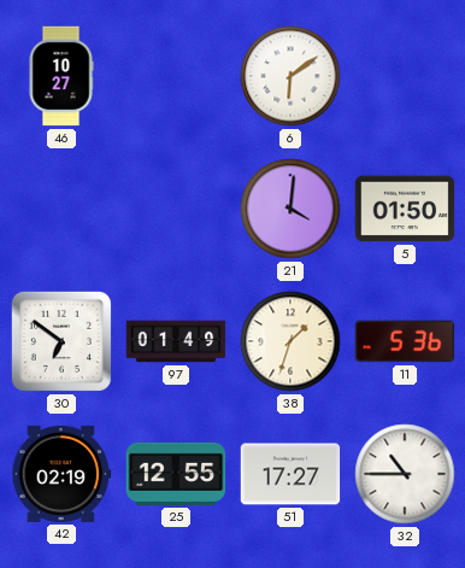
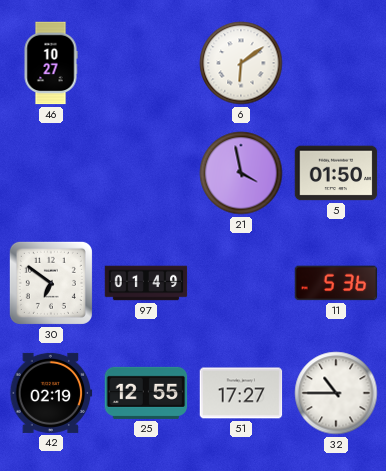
21: 4:01 -> 3:58 (241, 173)
38: 1:33 -> none (290, 341)
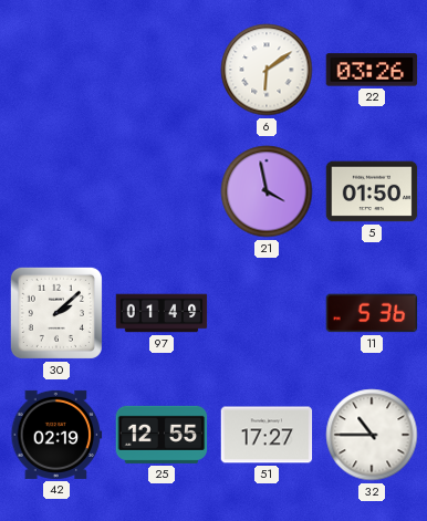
46: 10:27 -> none (51, 63)
22: none -> 03:26 (372, 70)
30: 6:51 -> 2:08 (56, 313)
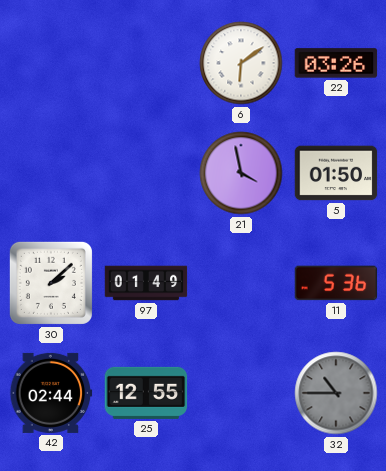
42: 02:19 -> 02:44 (51, 393)
51: 17:27 -> none (267, 435)
32 dial: white -> grey (336, 393)
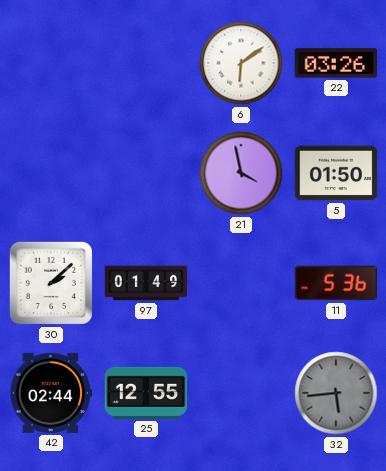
32: 10:45 -> 5:44 (336, 393)
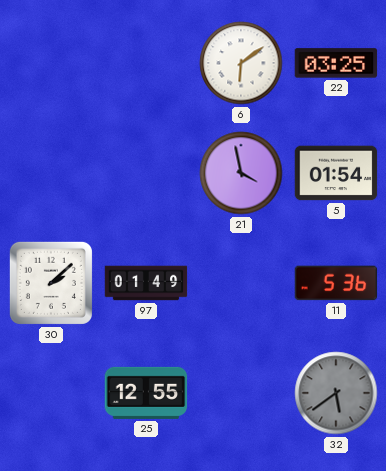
22: 03:26 -> 03:25 (336, 63)
5: 01:50 -> 01:54 (336, 173)
42: 02:44 -> none (51, 393)
32: 5:44 -> 5:39 (336, 393)
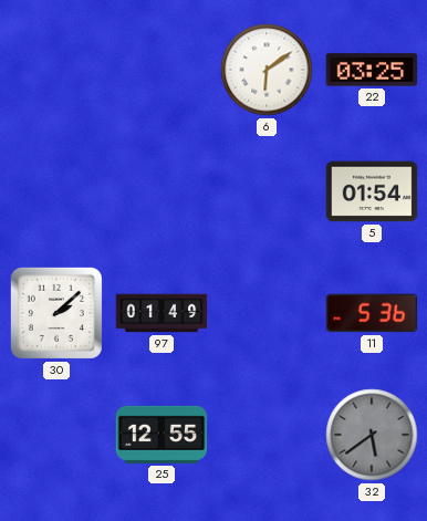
21: 3:58 -> none (241, 173)
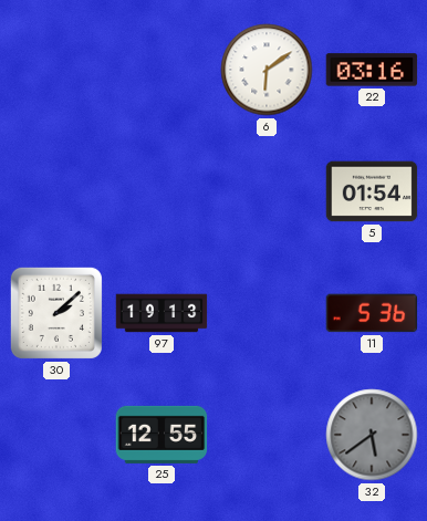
22: 03:25 -> 03:16 (372, 70)
97: 01:49 -> 19:13 (162, 313)
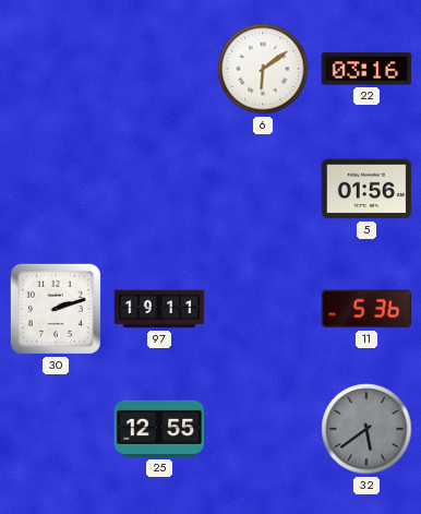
5: 01:54 -> 01:56 (366, 189)
30: 2:08 -> 2:12 (56, 309)
97: 19:13 -> 19:11 (159, 309)
